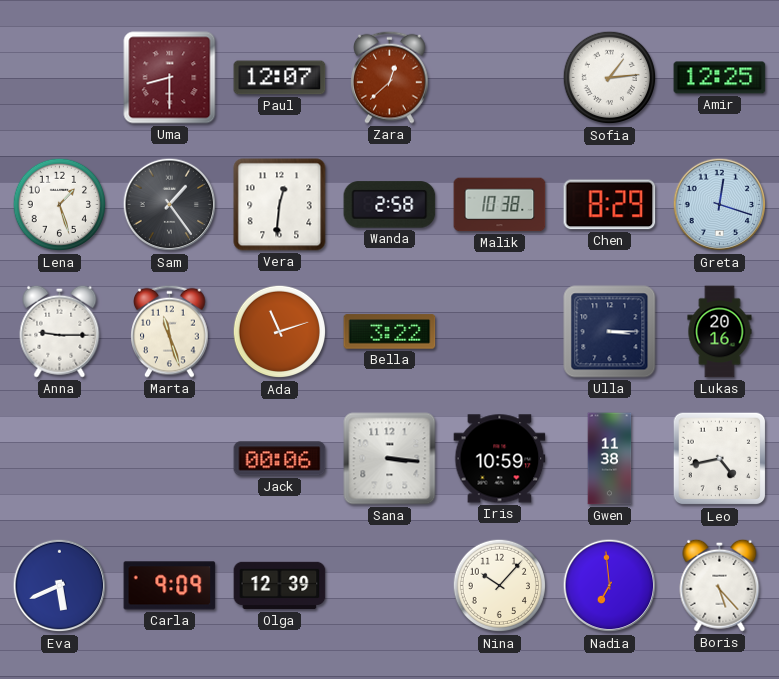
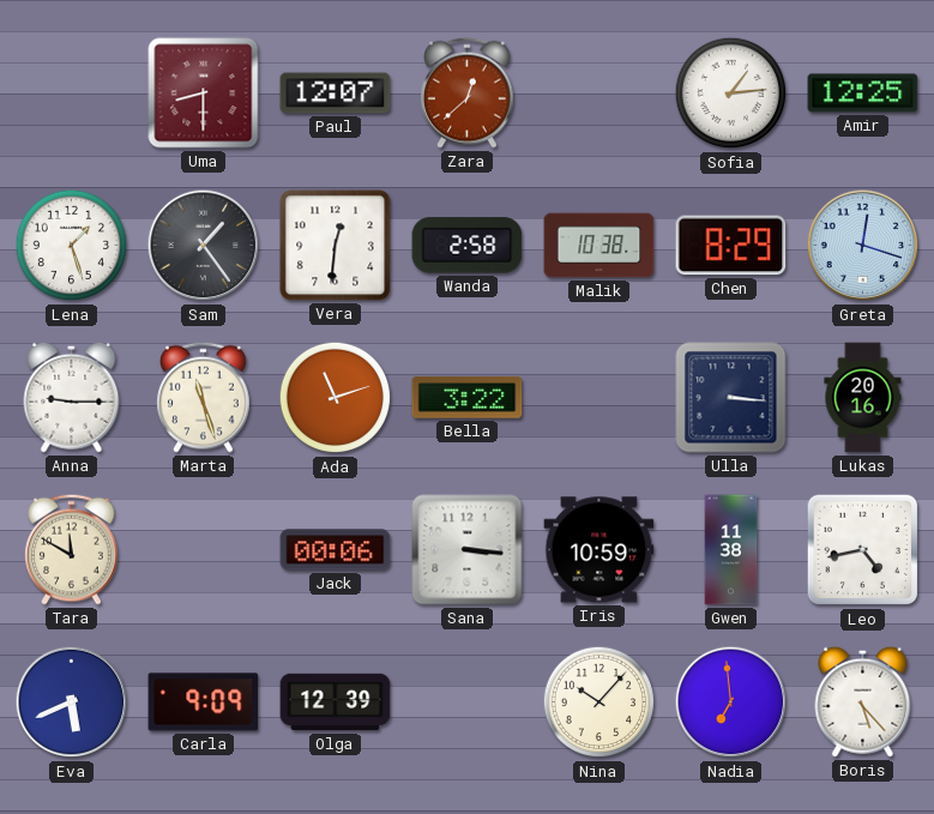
Ulla: 3:15 -> 3:16 (731, 398)
Tara: none -> 11:50 (72, 549)
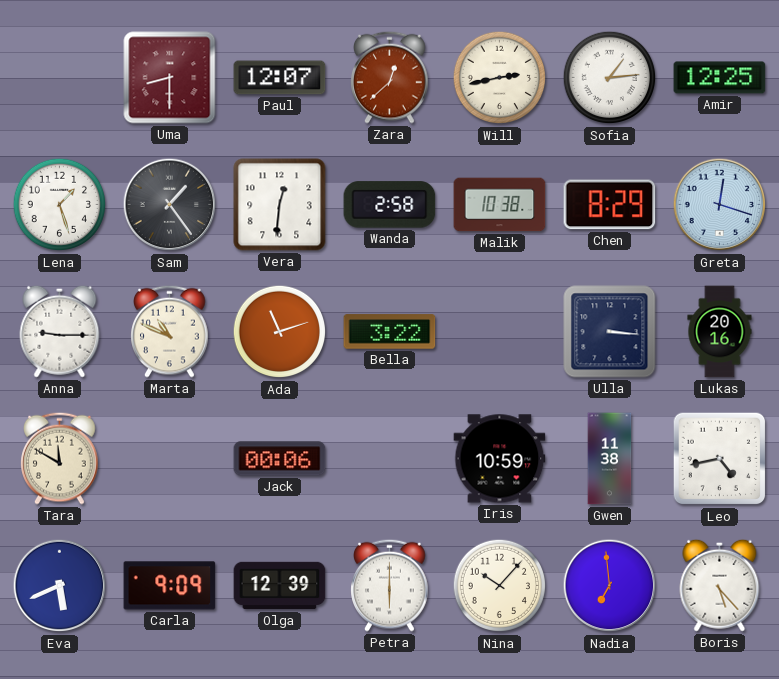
Will: none -> 2:43 (500, 78)
Marta: 11:27 -> 10:49 (170, 331)
Sana: 3:16 -> none (468, 550)
Petra: none -> 6:00 (390, 585)
